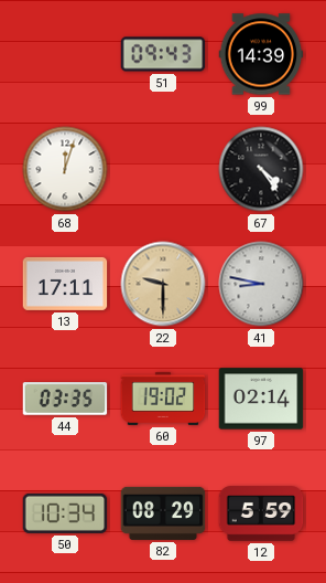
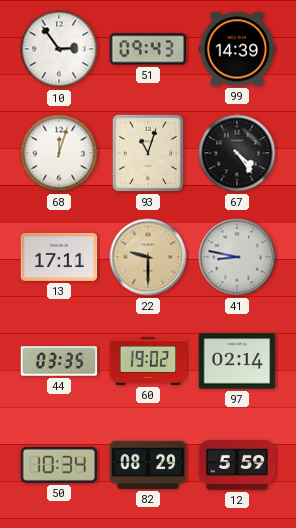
10: none -> 2:54 (59, 49)
93: none -> 11:03 (148, 153)
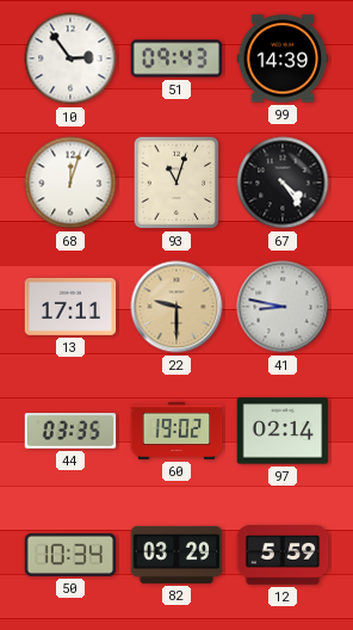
82: 08:29 -> 03:29 (176, 555)
